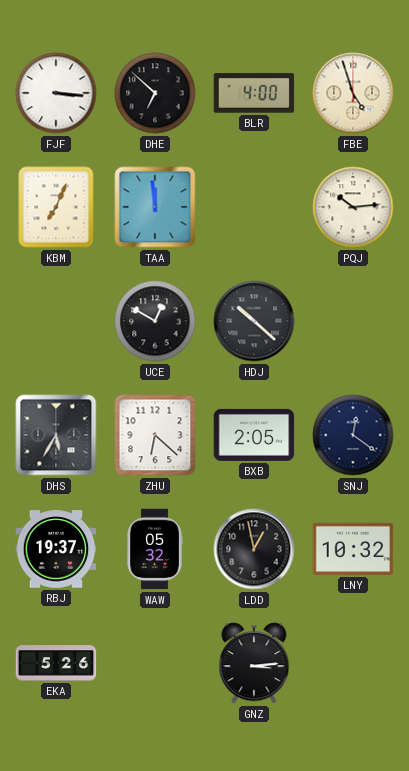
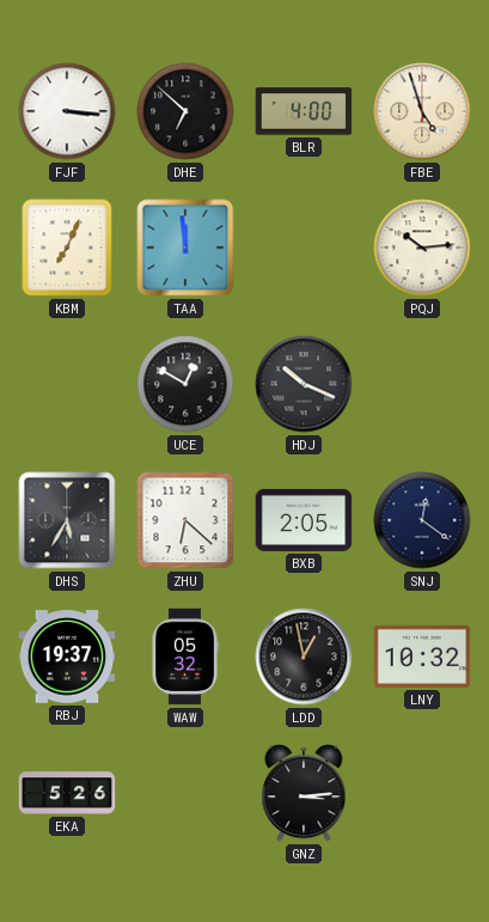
HDJ: 10:22 -> 10:19 (304, 384)
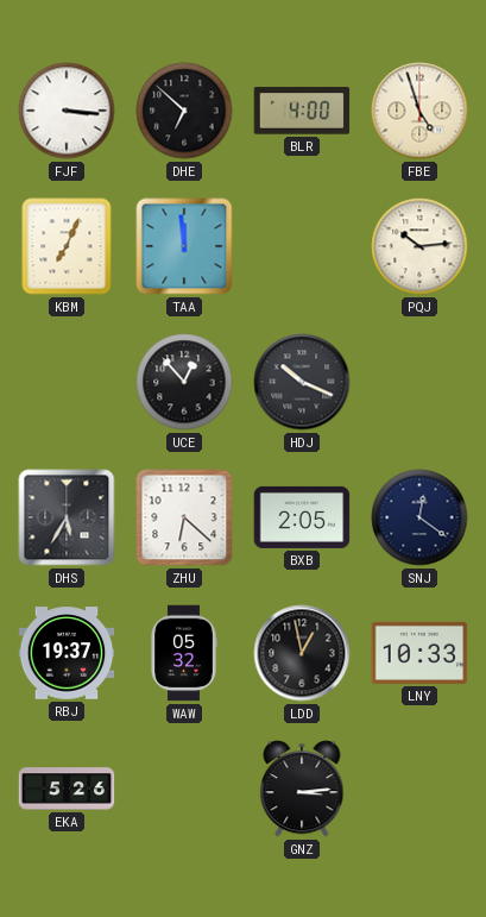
UCE: 12:50 -> 12:53 (184, 382)
LNY: 10:32 -> 10:33 (419, 653)
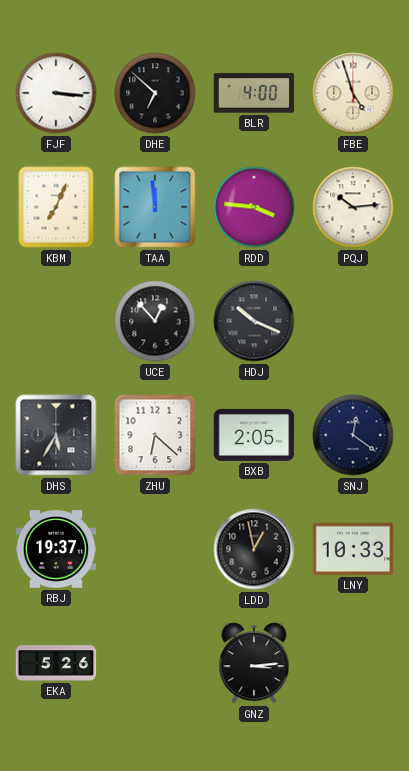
RDD: none -> 3:46 (254, 207)
WAW: 05:32 -> none (184, 653)
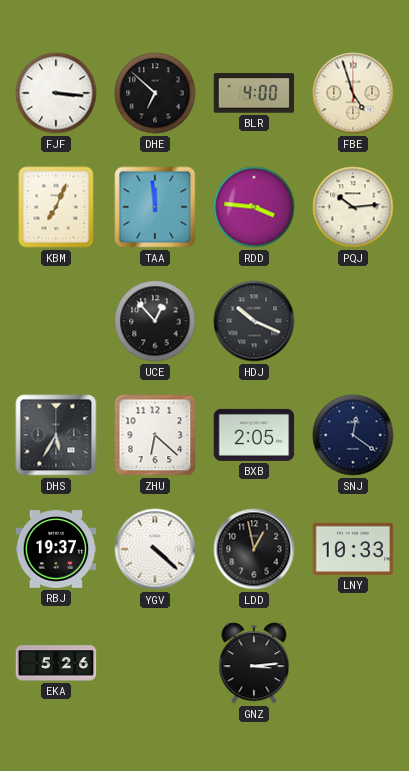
YGV: none -> 4:22 (155, 549)
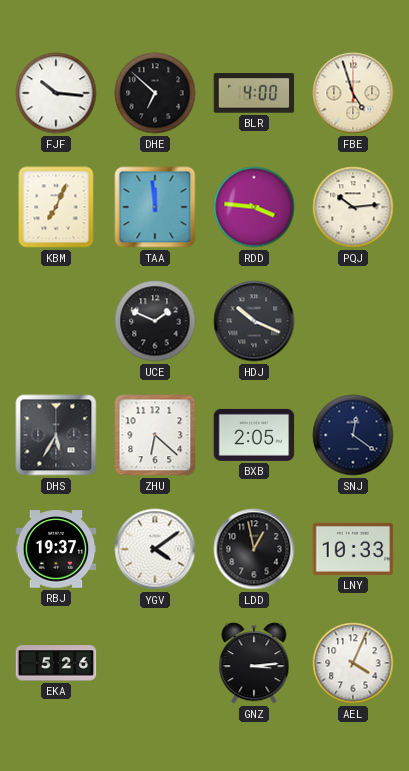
FJF: 3:16 -> 10:16 (56, 93)
UCE: 12:53 -> 1:49 (155, 321)
YGV: 4:22 -> 4:09 (155, 549)
AEL: none -> 4:04 (353, 663)
